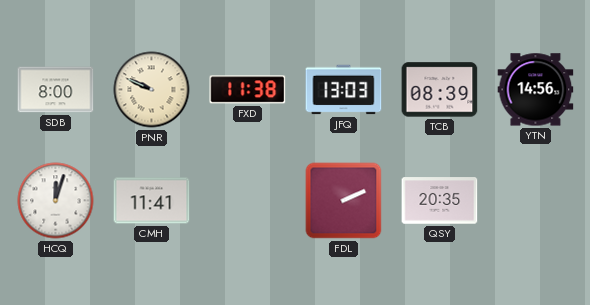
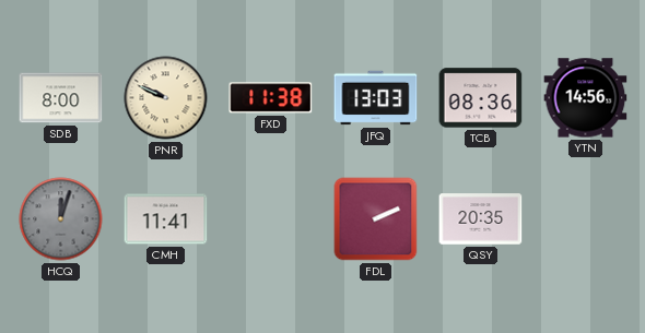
TCB: 08:39 -> 08:36 (481, 98)
HCQ dial: white -> grey (61, 219)
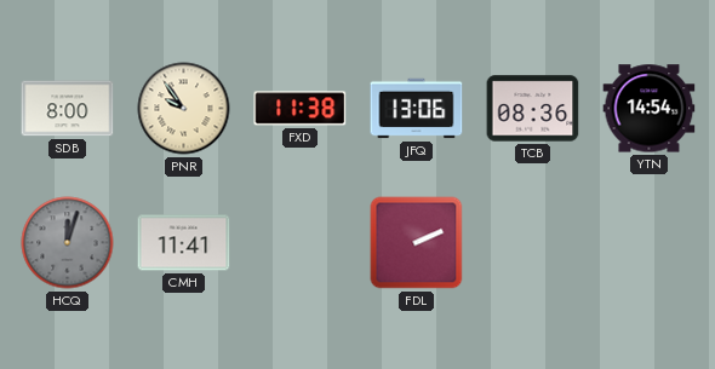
PNR: 9:49 -> 9:54 (184, 109)
JFQ: 13:03 -> 13:06 (417, 109)
YTN: 14:56 -> 14:54 (650, 109)
QSY: 20:35 -> none (481, 219)
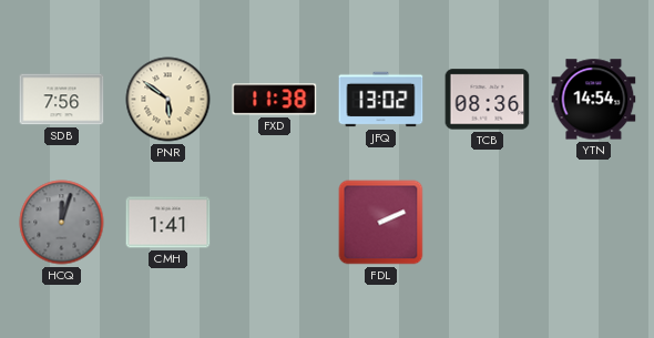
SDB: 8:00 -> 7:56 (62, 100)
PNR: 9:54 -> 5:51 (168, 100)
JFQ: 13:06 -> 13:02 (381, 100)
CMH: 11:41 -> 1:41 (168, 223)
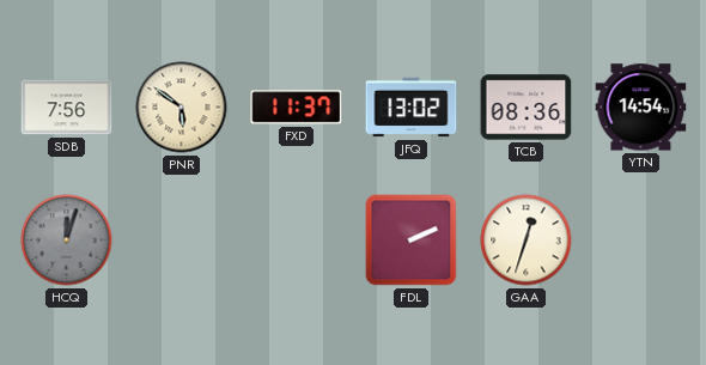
FXD: 11:38 -> 11:37 (297, 108)
CMH: 1:41 -> none (168, 223)
GAA: none -> 12:33 (527, 241)
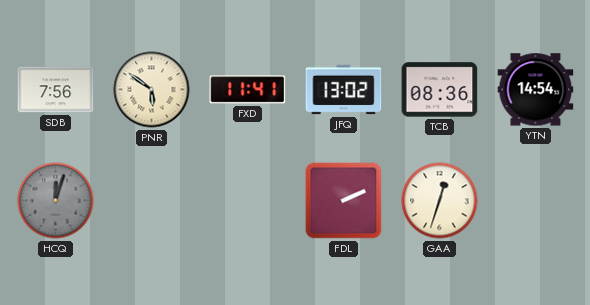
FXD: 11:37 -> 11:41 (248, 90)
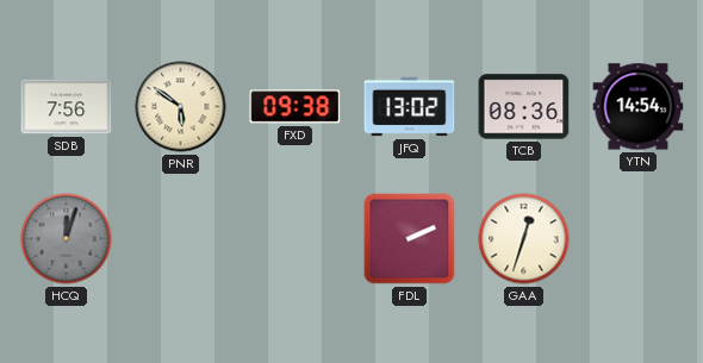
FXD: 11:41 -> 09:38 (295, 107)
